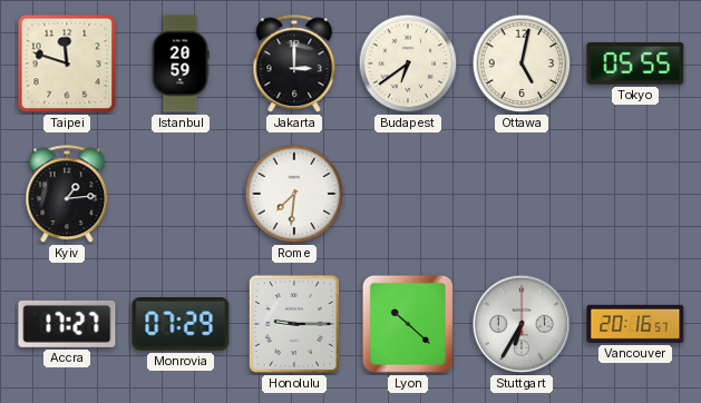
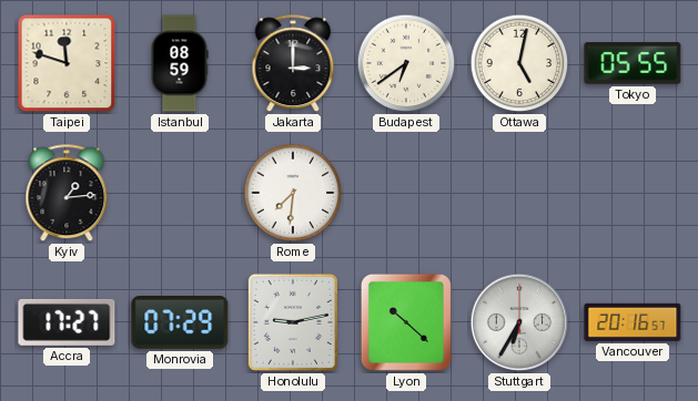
Istanbul: 20:59 -> 08:59 (180, 63)
Honolulu: 9:15 -> 9:13 (293, 322)
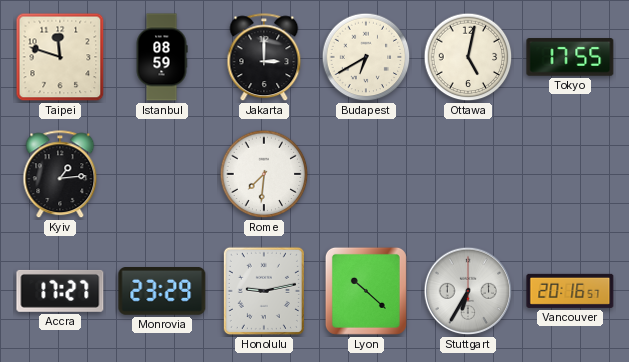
Budapest: 6:39 -> 6:40 (366, 57)
Tokyo: 05:55 -> 17:55 (570, 57)
Monrovia: 07:29 -> 23:29 (162, 292)
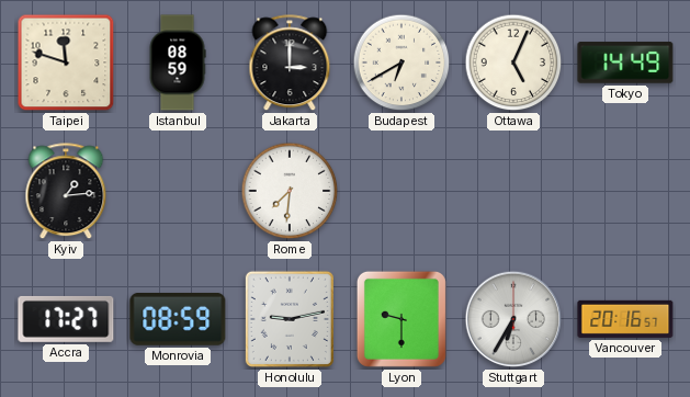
Ottawa: 5:02 -> 5:04 (513, 63)
Tokyo: 17:55 -> 14:49 (625, 63)
Monrovia: 23:29 -> 08:59 (178, 320)
Lyon: 10:22 -> 9:30 (401, 319)
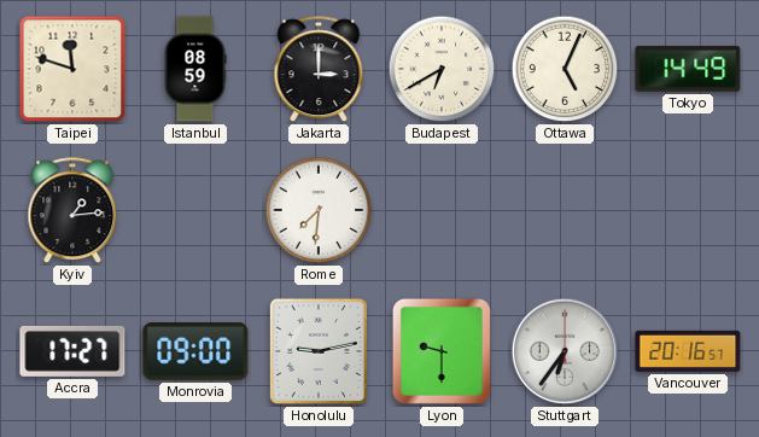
Monrovia: 08:59 -> 09:00 (195, 352)
Stuttgart: 6:35 -> 6:36 (565, 351)
